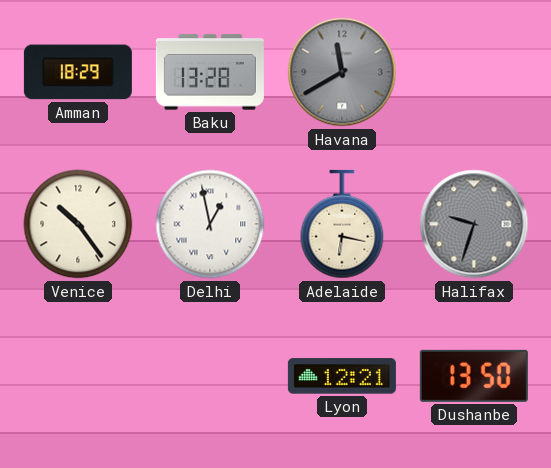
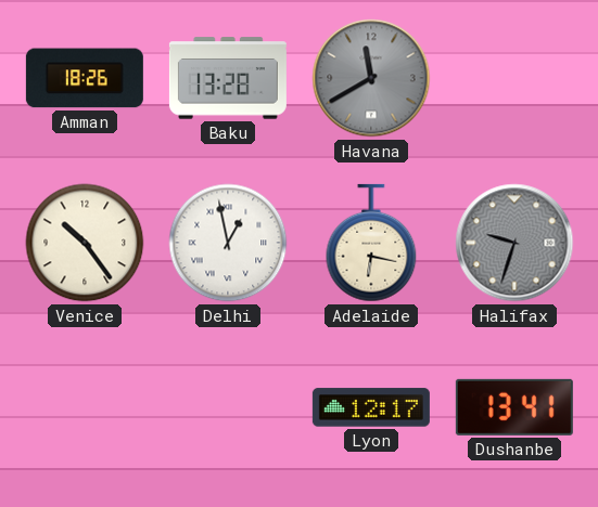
Amman: 18:29 -> 18:26 (85, 78)
Lyon: 12:21 -> 12:17 (371, 407)
Dushanbe: 13:50 -> 13:41 (514, 407)
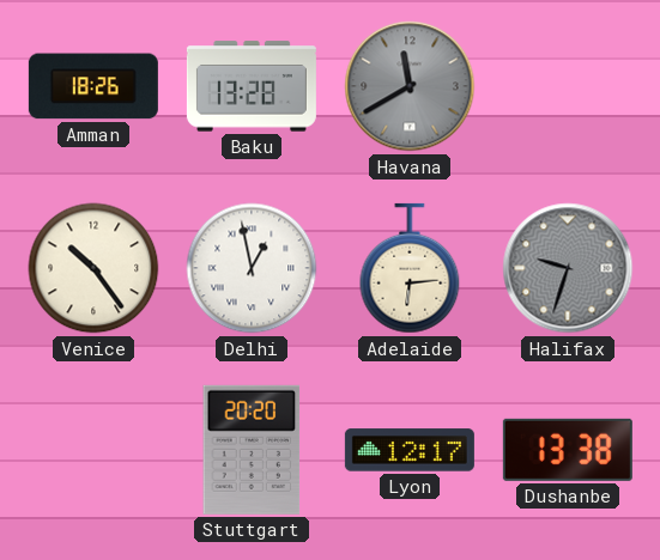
Adelaide: 6:17 -> 6:14 (410, 268)
Stuttgart: none -> 20:20 (252, 450)
Dushanbe: 13:41 -> 13:38 (568, 450)
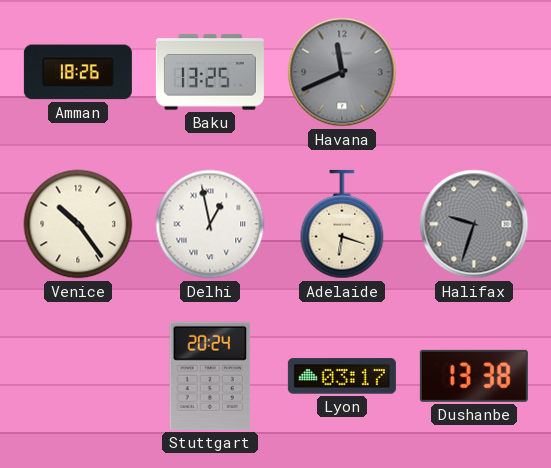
Baku: 13:28 -> 13:25 (210, 72)
Havana: 11:40 -> 11:41 (342, 72)
Adelaide: 6:14 -> 6:18 (342, 224)
Stuttgart: 20:20 -> 20:24 (210, 376)
Lyon: 12:17 -> 03:17 (342, 376)
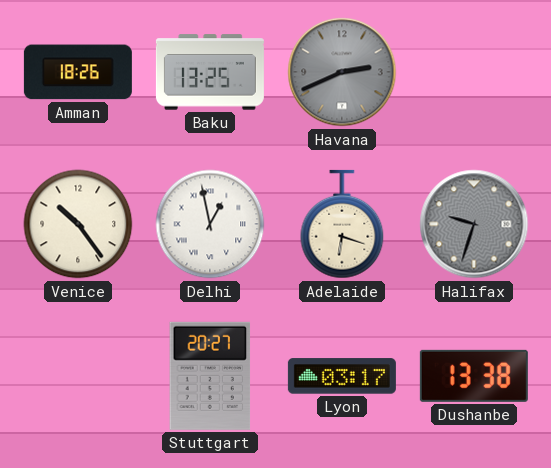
Havana: 11:41 -> 2:41 (342, 72)
Stuttgart: 20:24 -> 20:27 (210, 376)
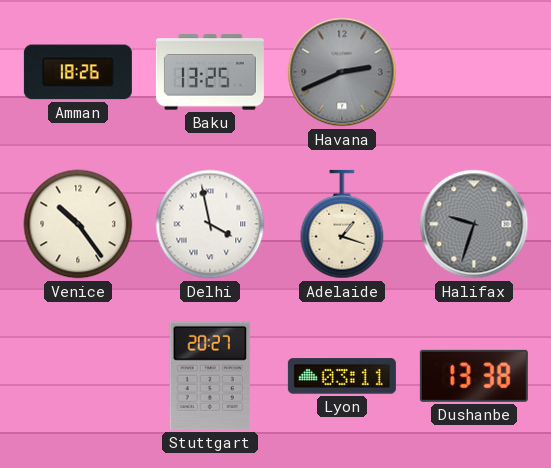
Delhi: 12:58 -> 3:58 (210, 224)
Adelaide: 6:18 -> 1:18 (342, 224)
Lyon: 03:17 -> 03:11 (342, 376)
